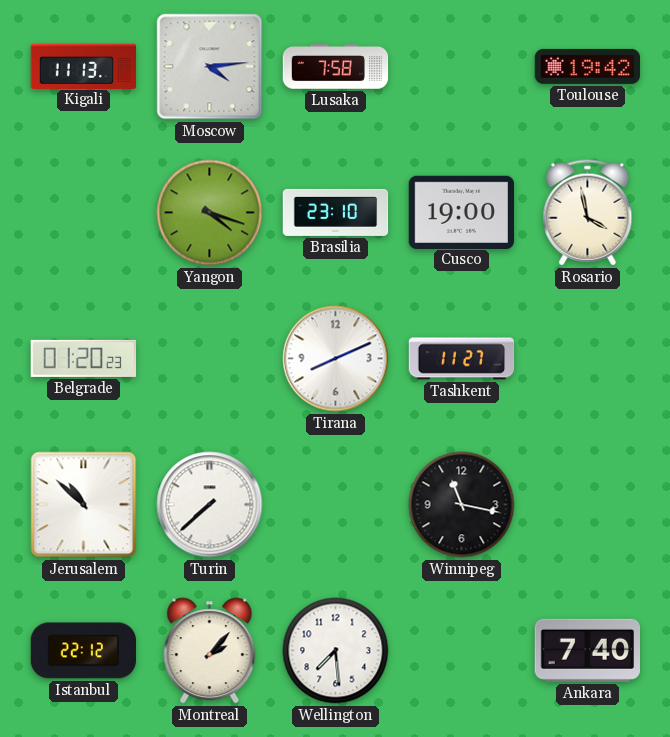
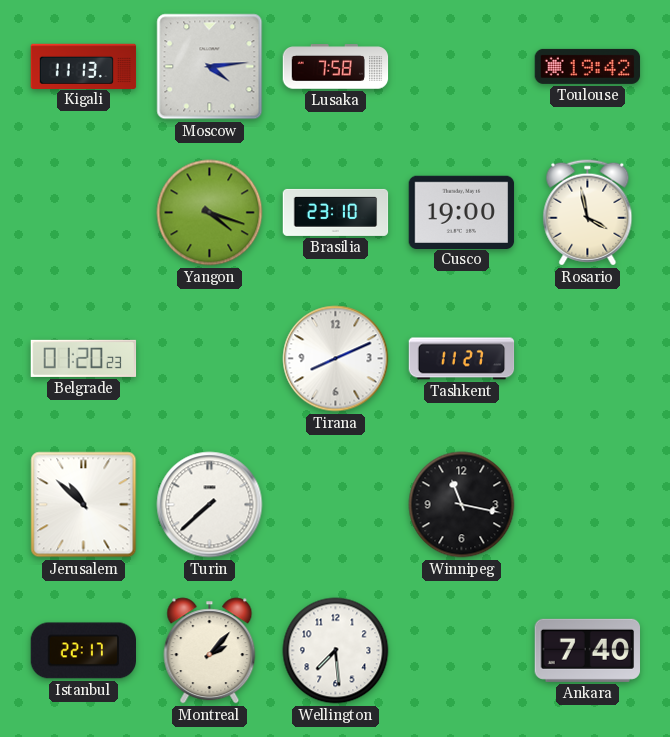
Istanbul: 22:12 -> 22:17 (84, 651)
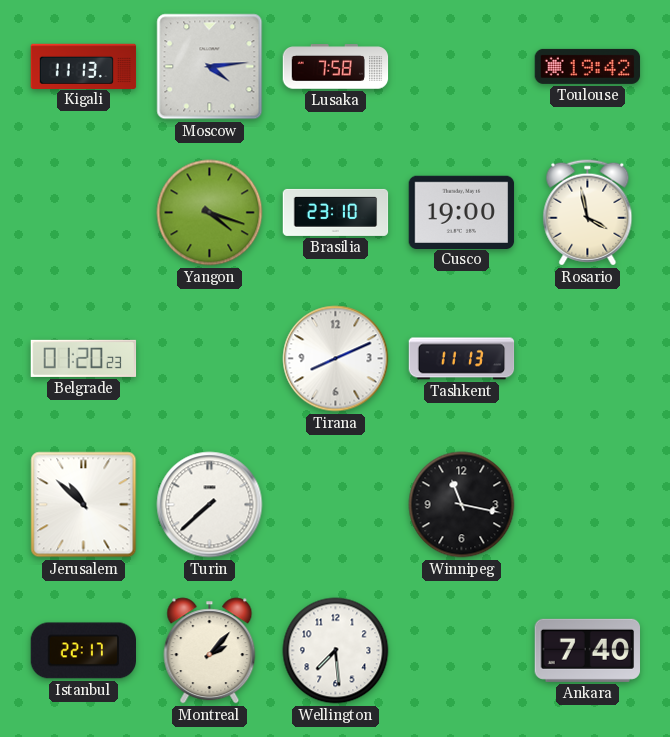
Tashkent: 11:27 -> 11:13 (462, 359)
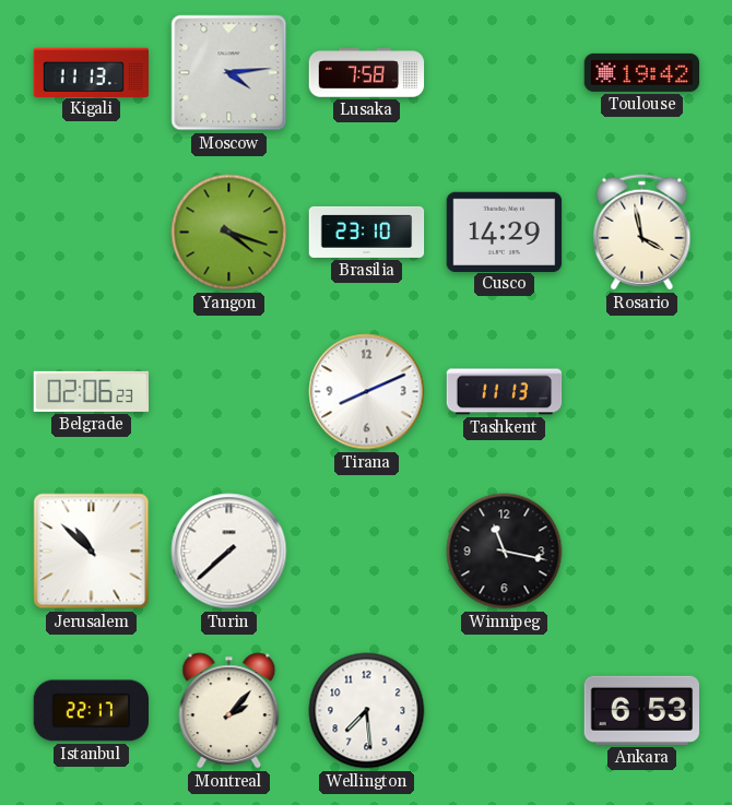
Cusco: 19:00 -> 14:29 (505, 232)
Belgrade: 01:20 -> 02:06 (92, 391)
Ankara: 7:40 -> 6:53 (641, 710)
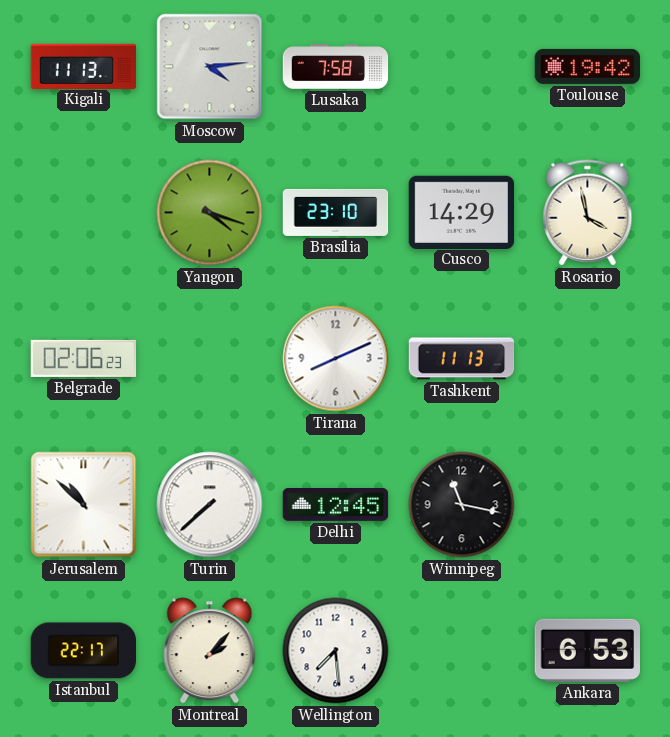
Delhi: none -> 12:45 (336, 505)
